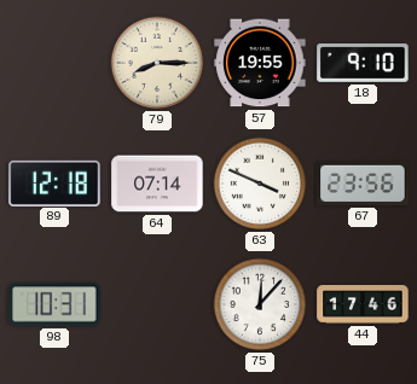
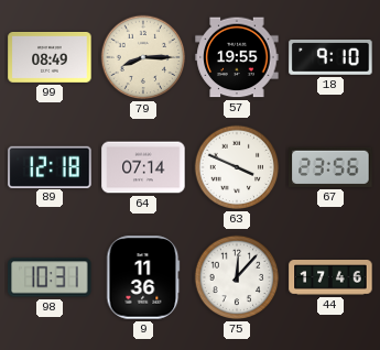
99: none -> 08:49 (50, 58)
9: none -> 11:36 (143, 277)
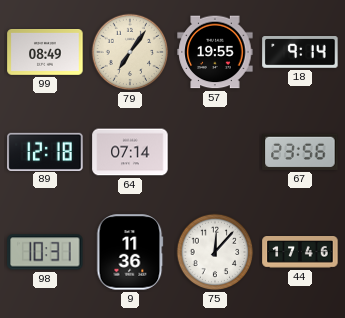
79: 8:15 -> 7:06 (130, 52)
18: 9:10 -> 9:14 (300, 52)
63: 3:49 -> none (237, 167)
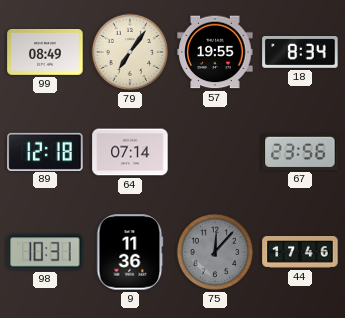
18: 9:14 -> 8:34 (300, 52)
75 dial: white -> grey (215, 252)
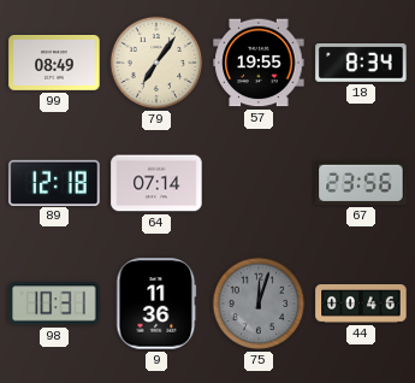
75: 12:07 -> 12:03 (259, 304)
44: 17:46 -> 00:46 (361, 305)
